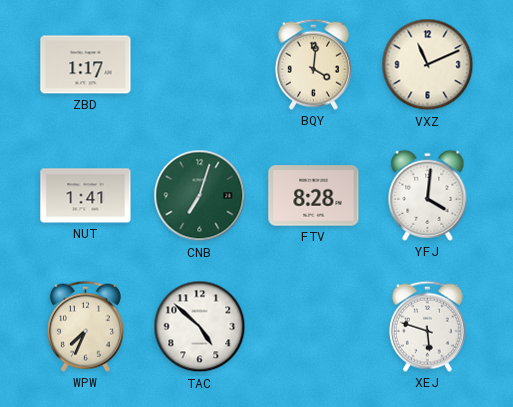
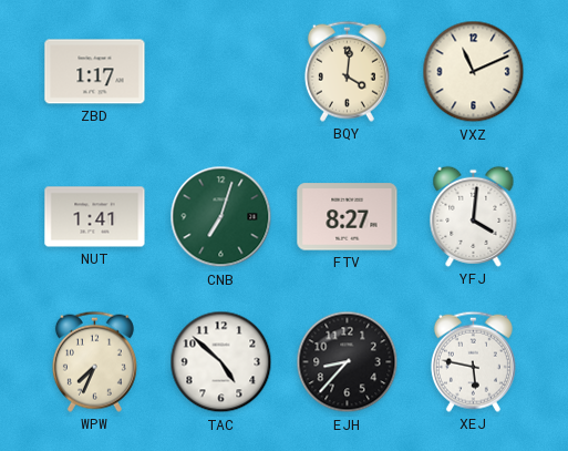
FTV: 8:28 -> 8:27 (348, 217)
EJH: none -> 8:37 (348, 362)
XEJ: 5:48 -> 5:47 (473, 361)
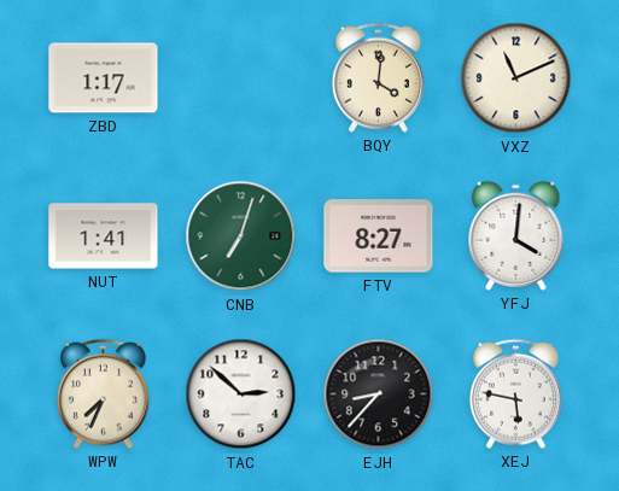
TAC: 4:52 -> 2:52 (241, 394)
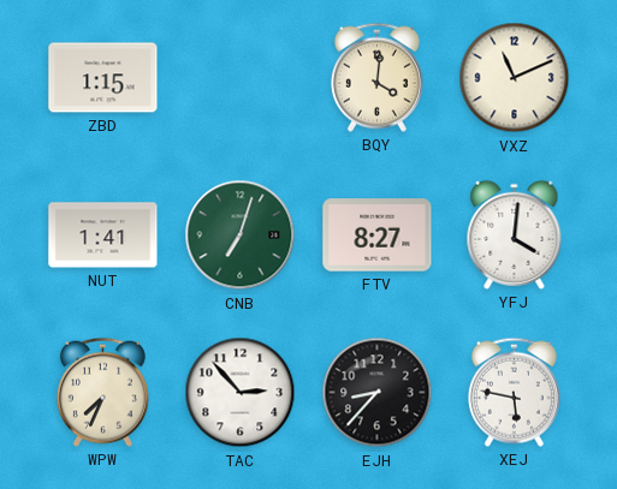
ZBD: 1:17 -> 1:15 (103, 78)
TAC: 2:52 -> 2:53 (241, 393)
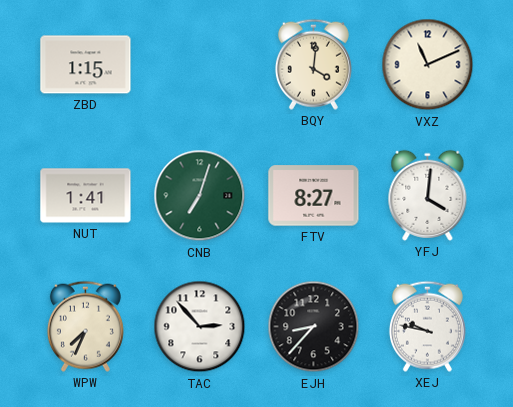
XEJ: 5:47 -> 9:47 (427, 326)
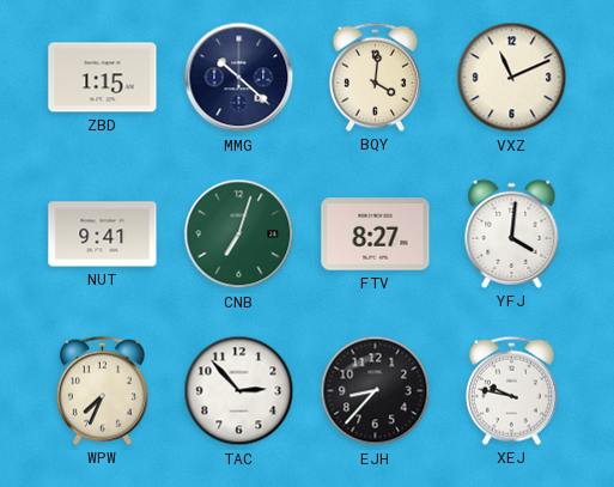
MMG: none -> 10:22 (239, 78)
NUT: 1:41 -> 9:41 (103, 235)
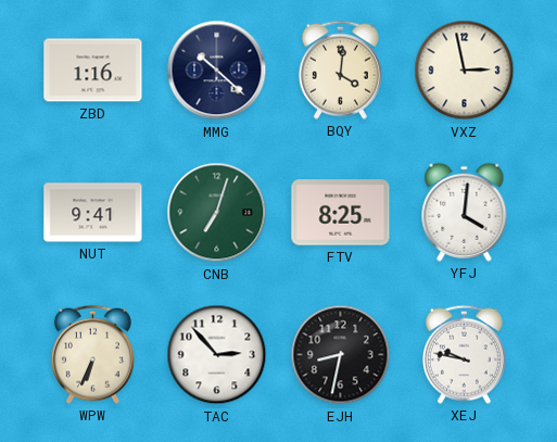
ZBD: 1:15 -> 1:16 (93, 71)
VXZ: 11:11 -> 2:58 (465, 71)
FTV: 8:27 -> 8:25 (341, 213)
WPW: 7:34 -> 6:34 (92, 354)
EJH: 8:37 -> 8:32 (341, 355)
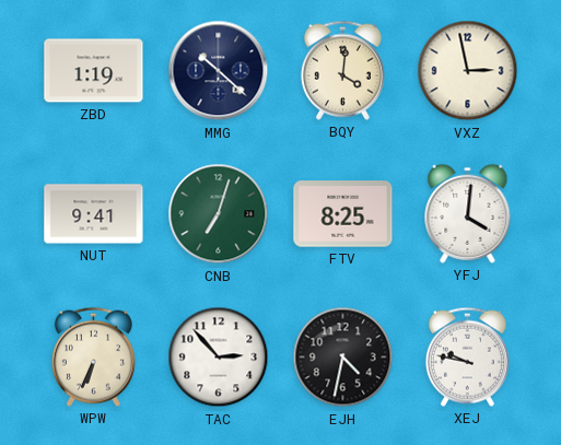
ZBD: 1:16 -> 1:19 (94, 71)
EJH: 8:32 -> 4:32 (343, 358)
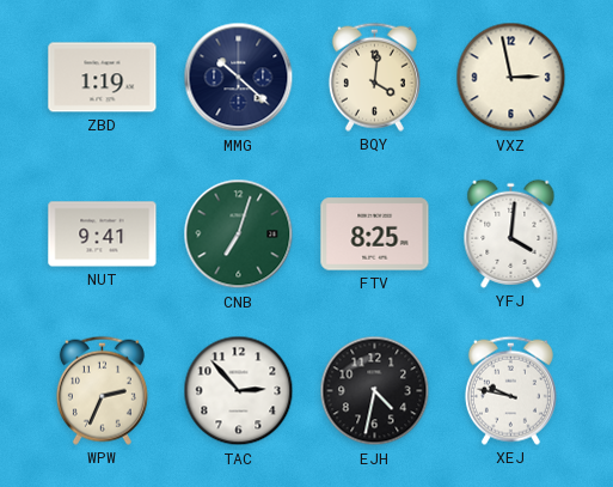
WPW: 6:34 -> 2:34 (102, 390)
